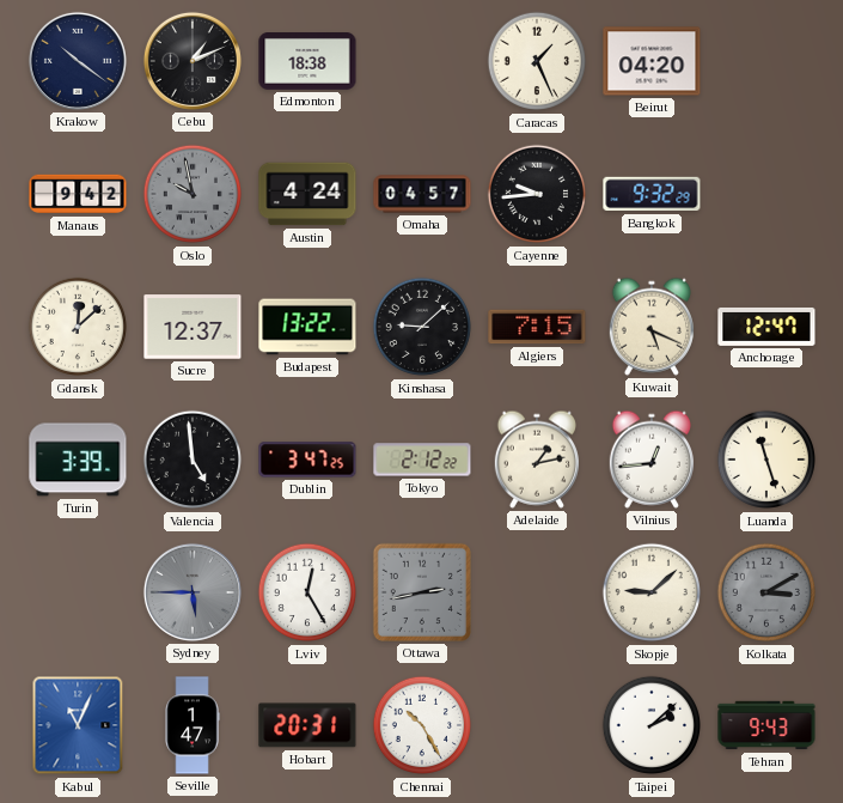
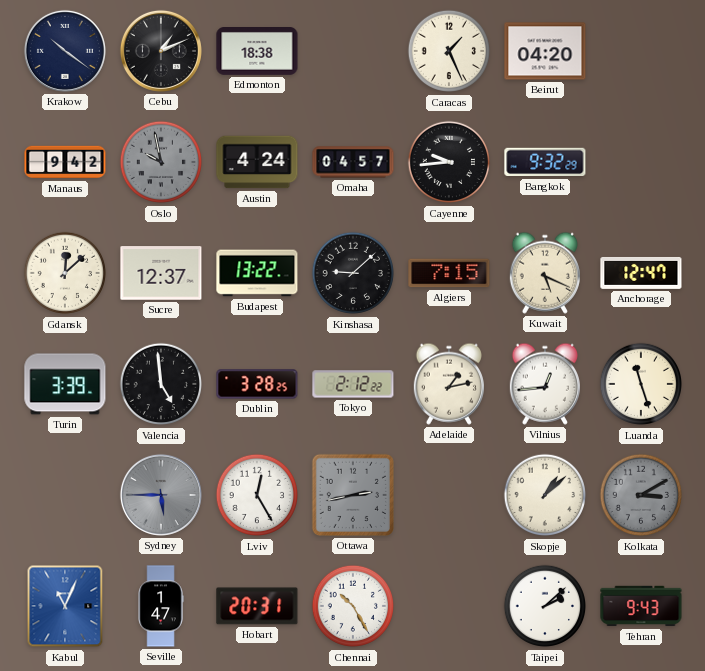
Dublin: 3:47 -> 3:28 (257, 384)
Skopje: 9:08 -> 1:08 (545, 495)
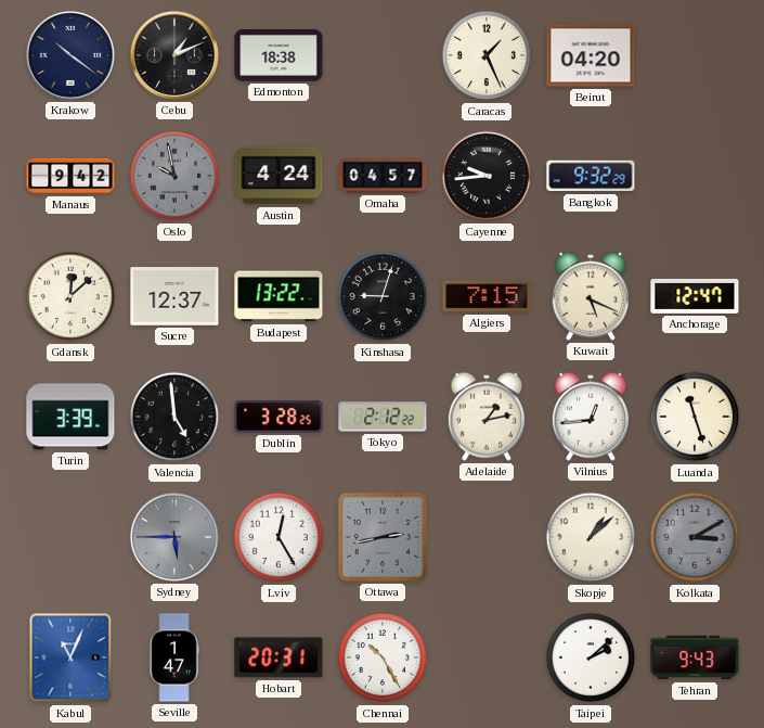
Kinshasa: 9:08 -> 9:03 (383, 296)
